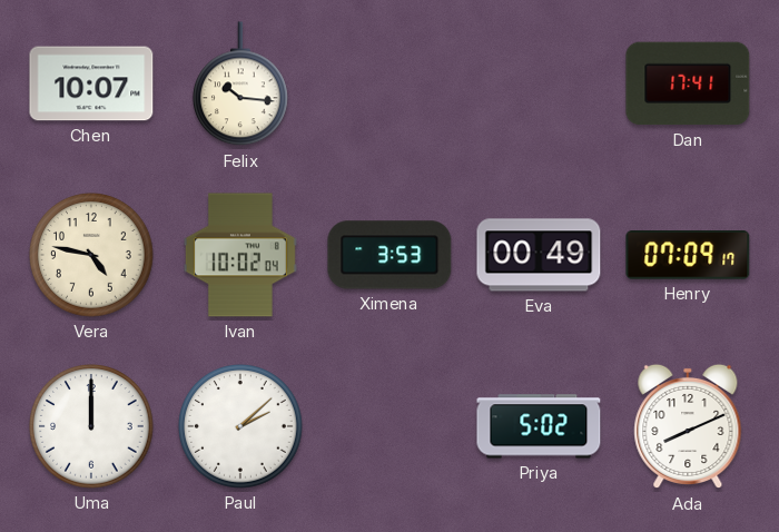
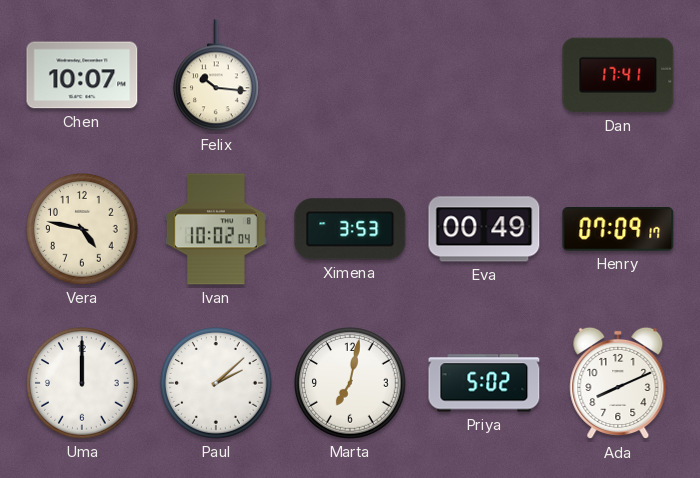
Marta: none -> 7:02 (351, 384)
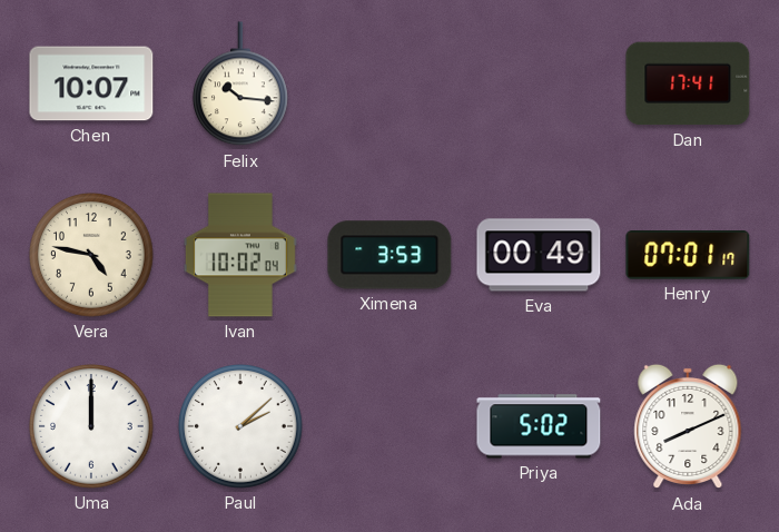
Henry: 07:09 -> 07:01 (688, 256)
Marta: 7:02 -> none (351, 384)
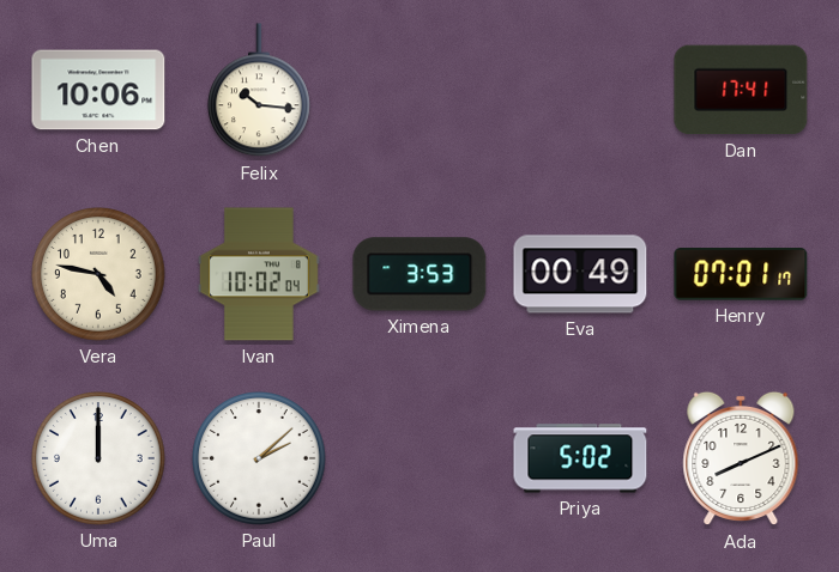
Chen: 10:07 -> 10:06 (98, 90)
